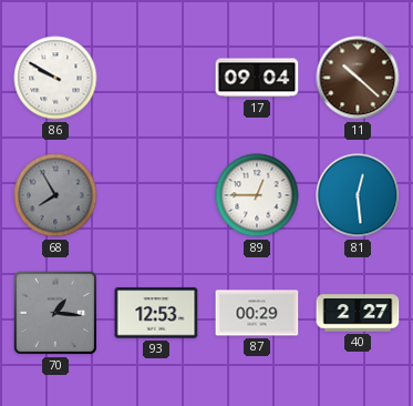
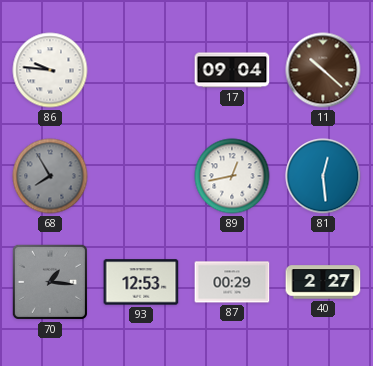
86: 9:50 -> 9:46 (50, 70)
89: 12:45 -> 12:43 (232, 176)
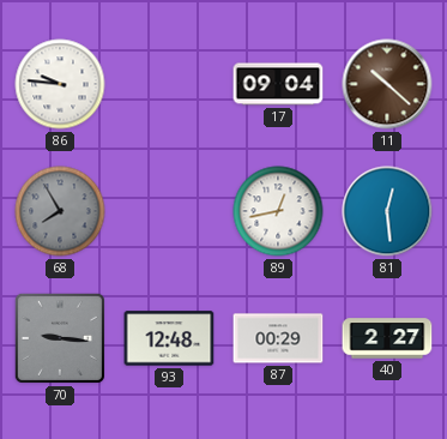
70: 1:16 -> 9:16 (60, 338)
93: 12:53 -> 12:48 (169, 338)
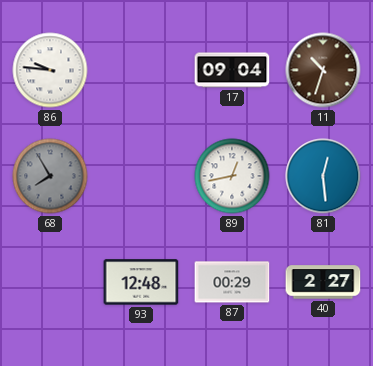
11: 10:22 -> 10:33 (323, 70)
70: 9:16 -> none (60, 338)
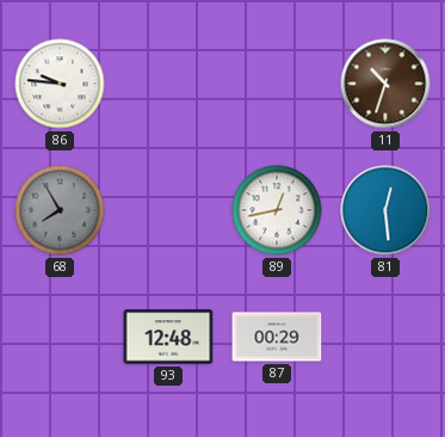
17: 09:04 -> none (232, 70)
40: 2:27 -> none (323, 282)
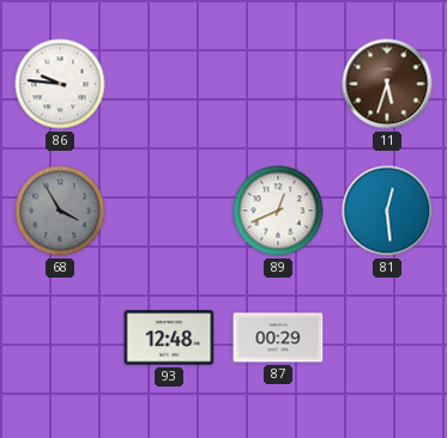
11: 10:33 -> 5:33 (387, 84)
68: 7:55 -> 3:55 (60, 211)
89: 12:43 -> 12:41 (278, 211)
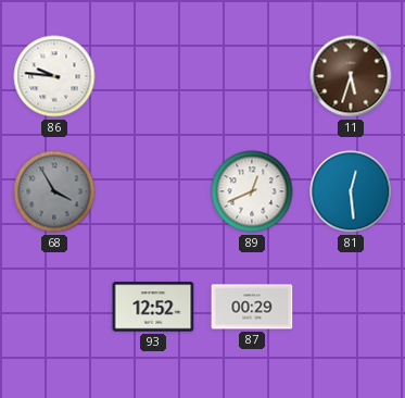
93: 12:48 -> 12:52 (153, 307)
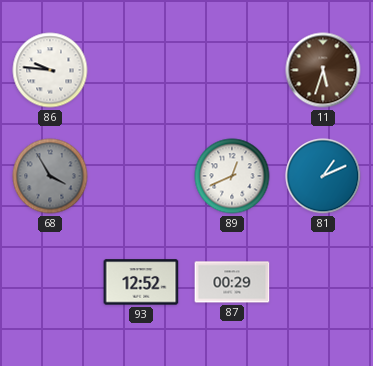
81: 12:29 -> 1:11 (323, 176)
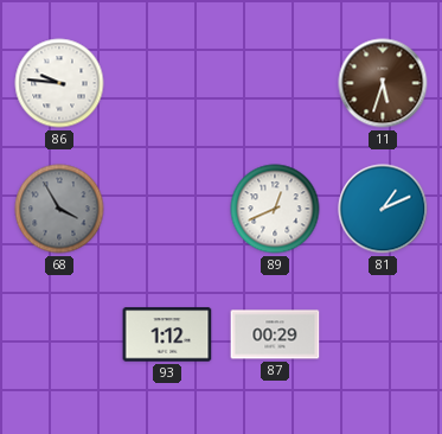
93: 12:52 -> 1:12 (167, 334)
